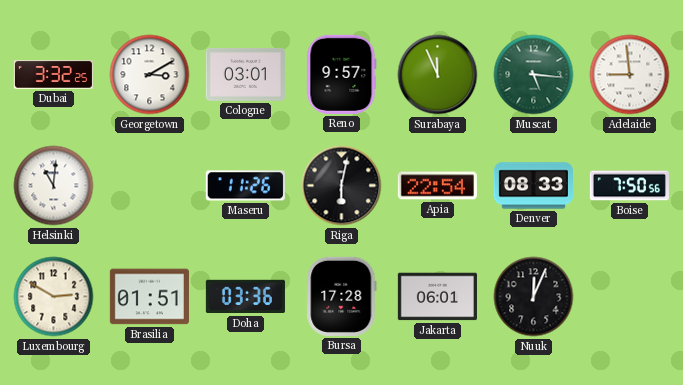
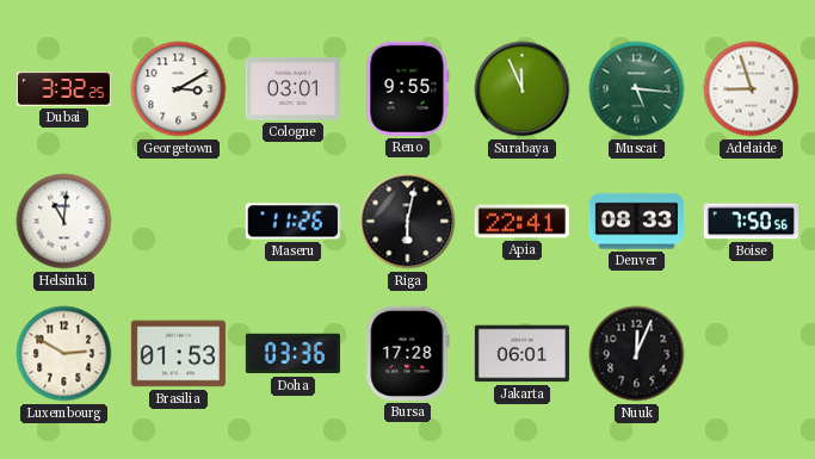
Reno: 9:57 -> 9:55 (408, 88)
Adelaide: 8:59 -> 8:57 (752, 89)
Apia: 22:54 -> 22:41 (521, 222)
Brasilia: 01:51 -> 01:53 (178, 354)
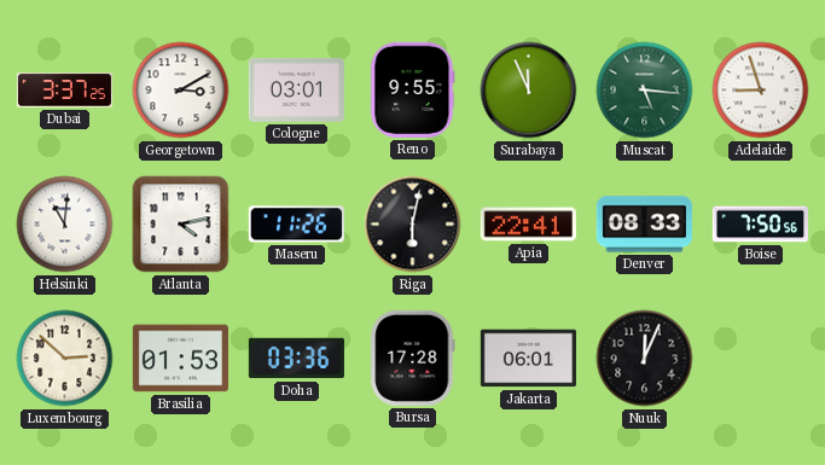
Dubai: 3:32 -> 3:37 (64, 91)
Atlanta: none -> 4:13 (181, 225)
Luxembourg: 2:50 -> 2:52 (65, 359)
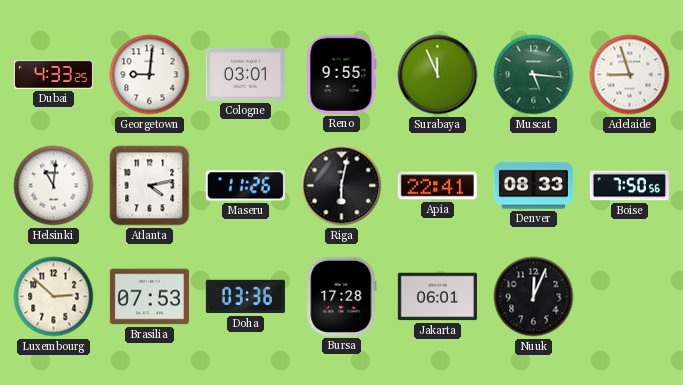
Dubai: 3:37 -> 4:33 (53, 75)
Georgetown: 3:10 -> 9:01 (150, 75)
Brasilia: 01:53 -> 07:53 (149, 297)
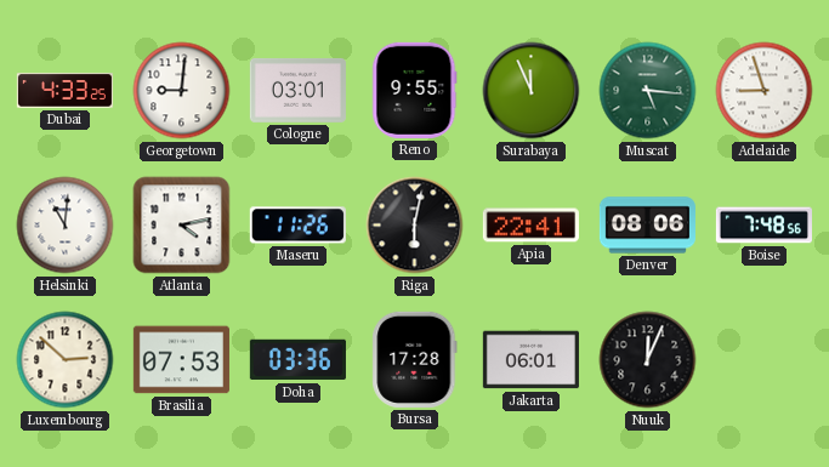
Denver: 08:33 -> 08:06 (647, 226)
Boise: 7:50 -> 7:48 (763, 226)
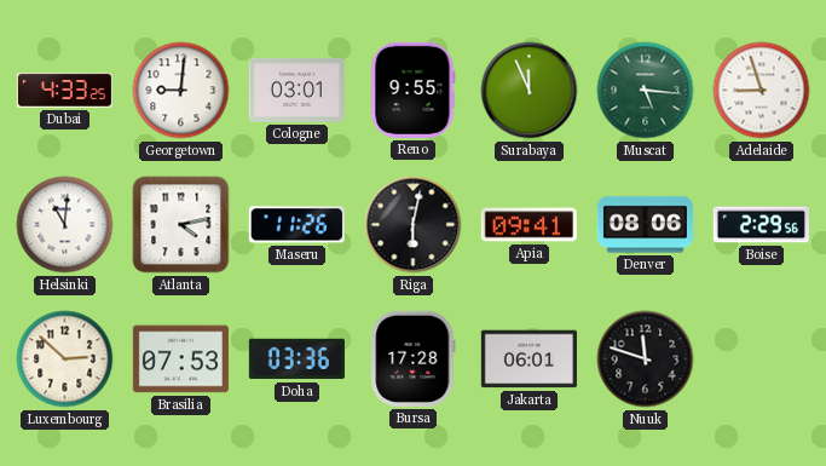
Apia: 22:41 -> 09:41 (528, 225)
Boise: 7:48 -> 2:29 (761, 225)
Nuuk: 12:04 -> 11:48 (646, 359)
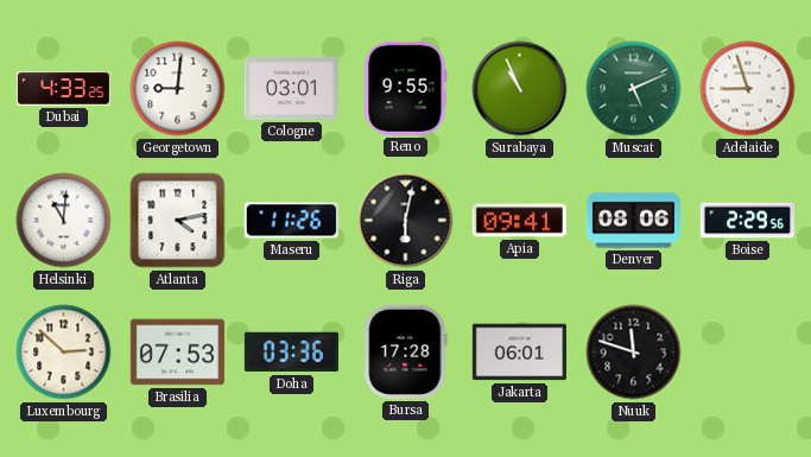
Surabaya: 11:56 -> 10:56 (520, 89)
Muscat: 5:16 -> 5:11 (634, 89)
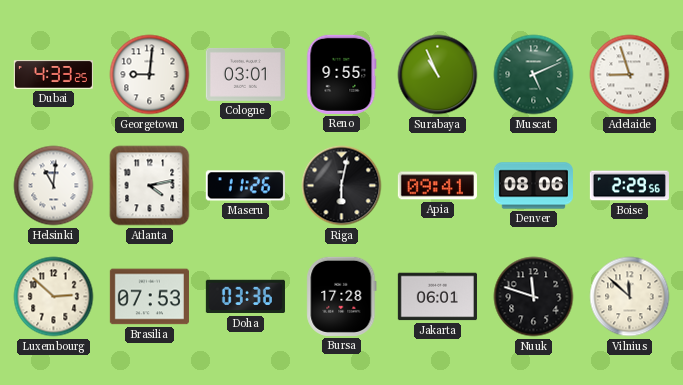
Vilnius: none -> 11:52 (630, 297)
